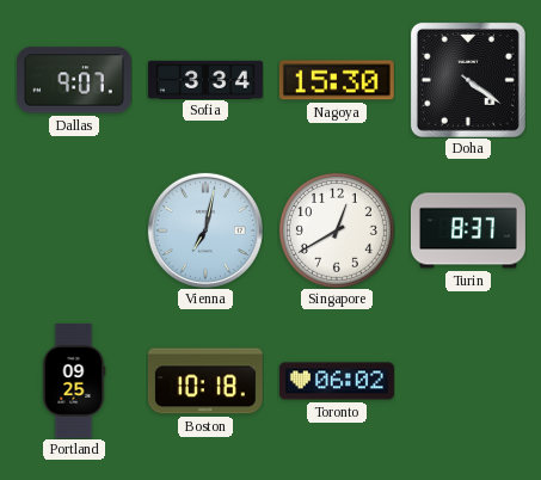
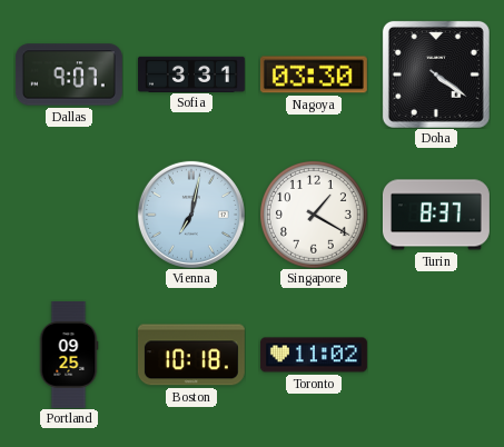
Sofia: 3:34 -> 3:31 (191, 73)
Nagoya: 15:30 -> 03:30 (314, 74)
Singapore: 12:40 -> 1:20 (314, 215)
Toronto: 06:02 -> 11:02 (314, 355)
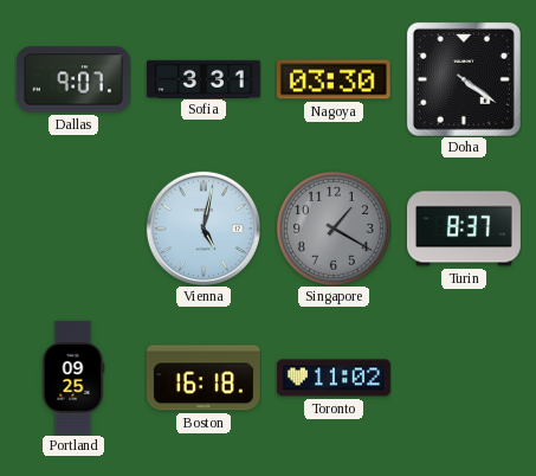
Vienna: 7:02 -> 5:02 (204, 229)
Singapore dial: white -> grey (334, 229)
Boston: 10:18 -> 16:18 (204, 378)
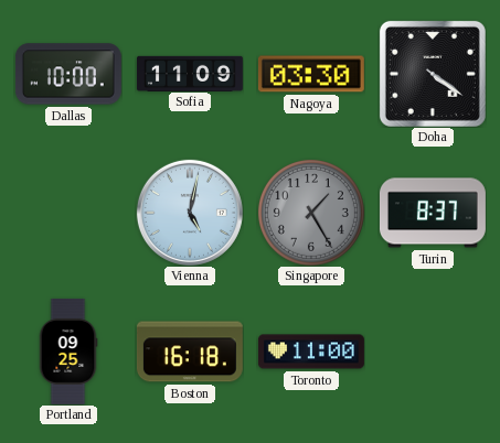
Dallas: 9:07 -> 10:00 (68, 74)
Sofia: 3:31 -> 11:09 (190, 73)
Singapore: 1:20 -> 1:25 (311, 213)
Toronto: 11:02 -> 11:00 (311, 352)
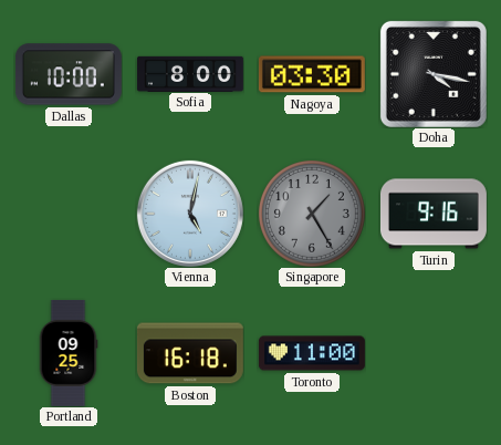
Sofia: 11:09 -> 8:00 (190, 73)
Doha: 4:21 -> 4:17 (434, 74)
Turin: 8:37 -> 9:16 (434, 214)
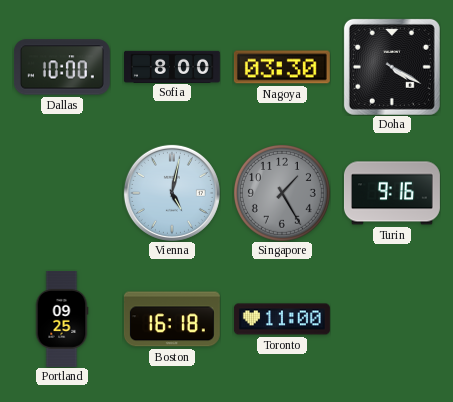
Doha: 4:17 -> 4:20 (392, 67)
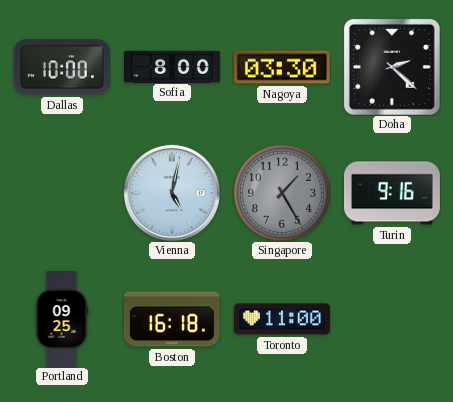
Doha: 4:20 -> 2:22 (392, 67)
